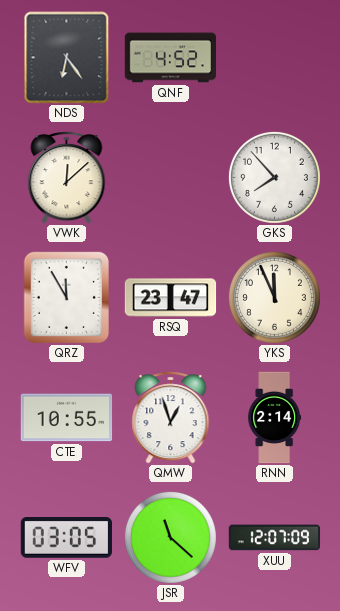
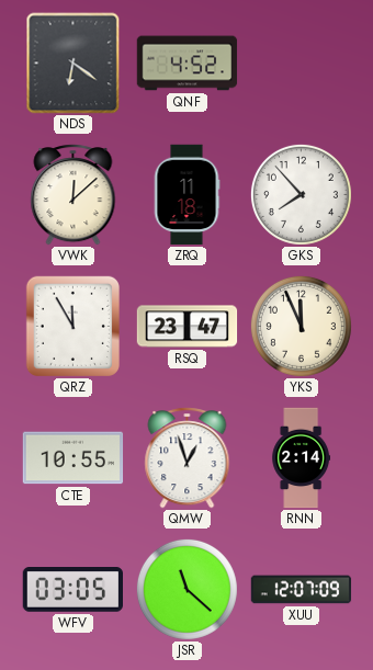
NDS: 6:24 -> 6:21 (74, 64)
ZRQ: none -> 11:18 (187, 195)
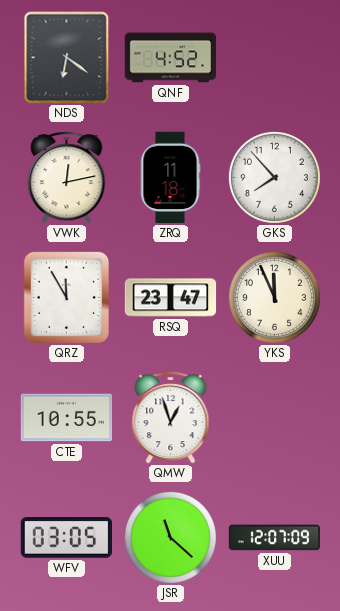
VWK: 12:08 -> 12:13 (67, 178)
RNN: 2:14 -> none (302, 458)
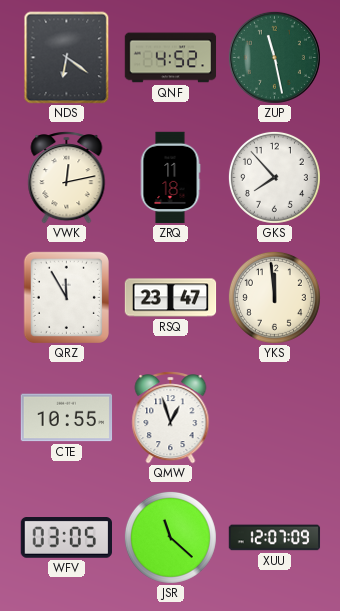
ZUP: none -> 11:28 (274, 57)
YKS: 11:56 -> 11:59 (274, 297)
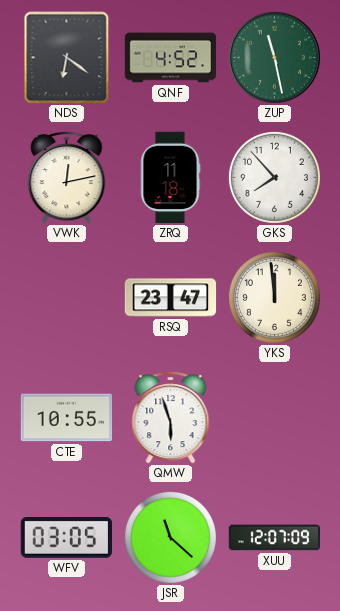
QRZ: 11:55 -> none (66, 297)
QMW: 12:57 -> 5:57 (171, 418)
